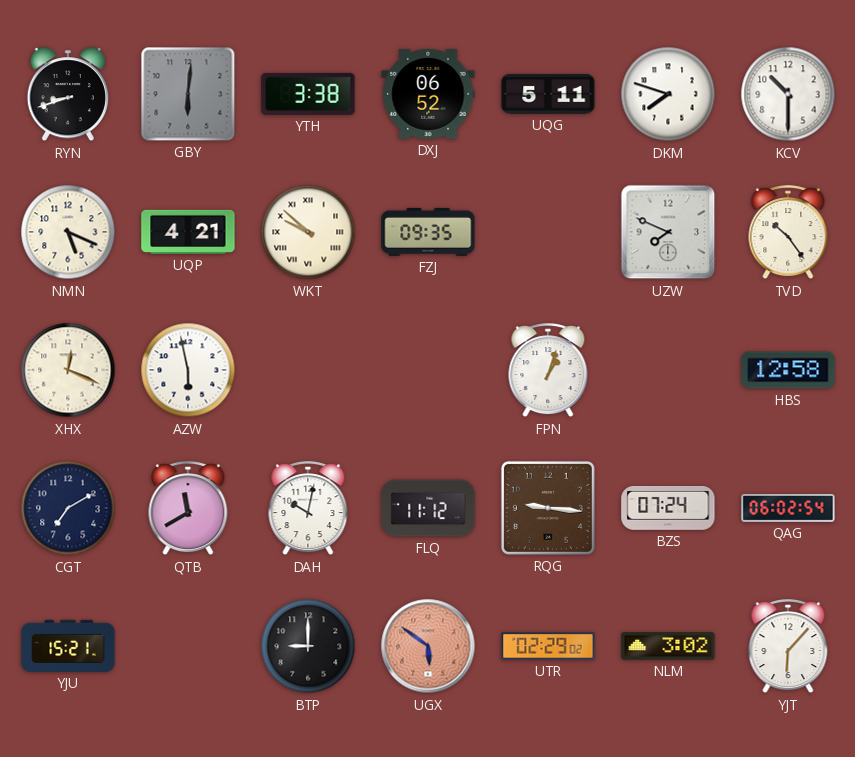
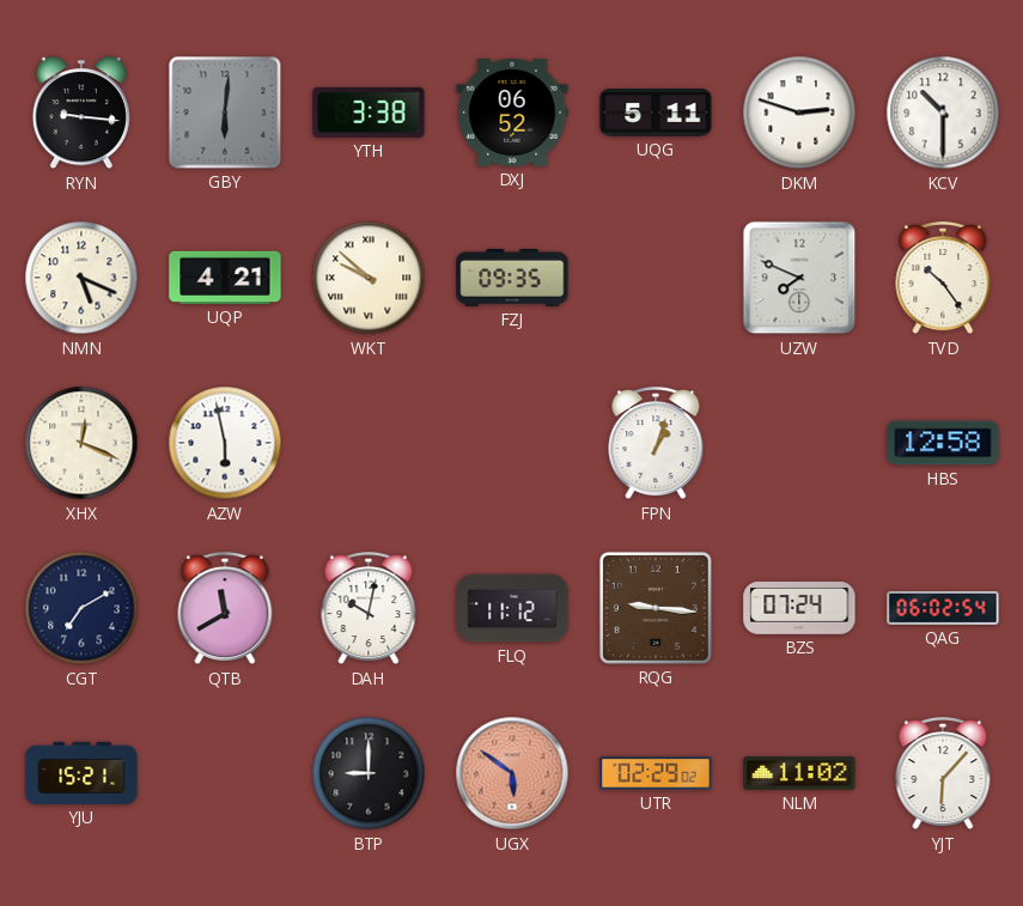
RYN: 8:42 -> 9:16 (80, 114)
DKM: 7:48 -> 2:48 (799, 113)
NLM: 3:02 -> 11:02 (799, 773)
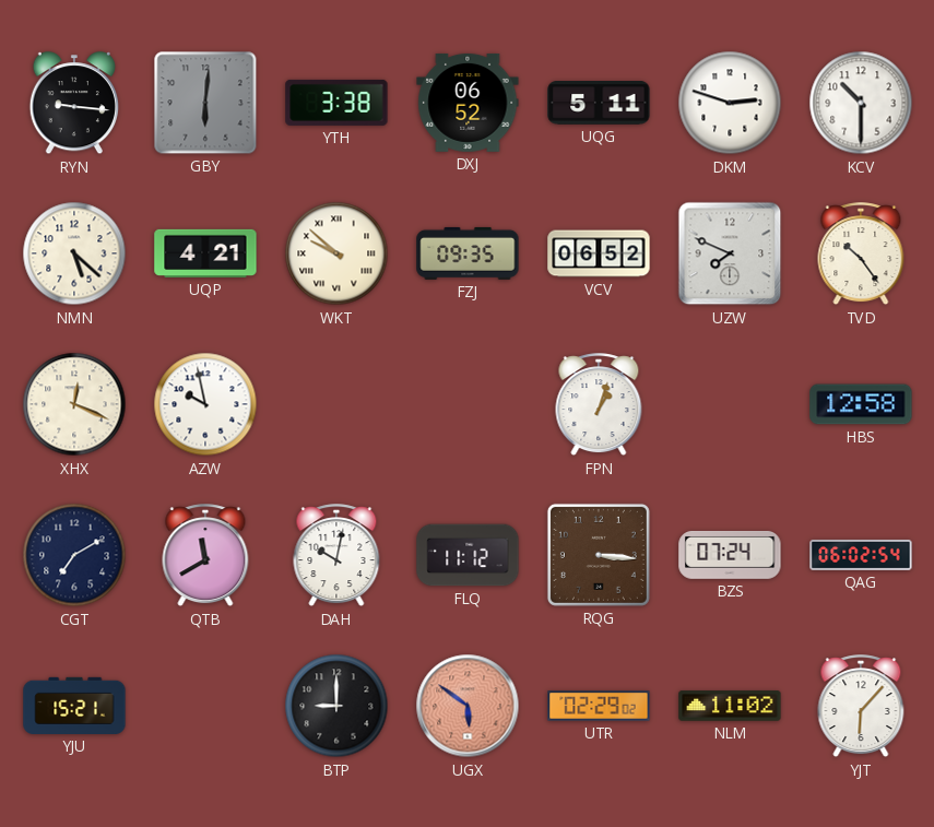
NMN: 5:19 -> 5:22 (74, 253)
VCV: none -> 06:52 (599, 253)
AZW: 5:58 -> 9:58 (205, 404)
RQG: 9:16 -> 3:16 (599, 555)
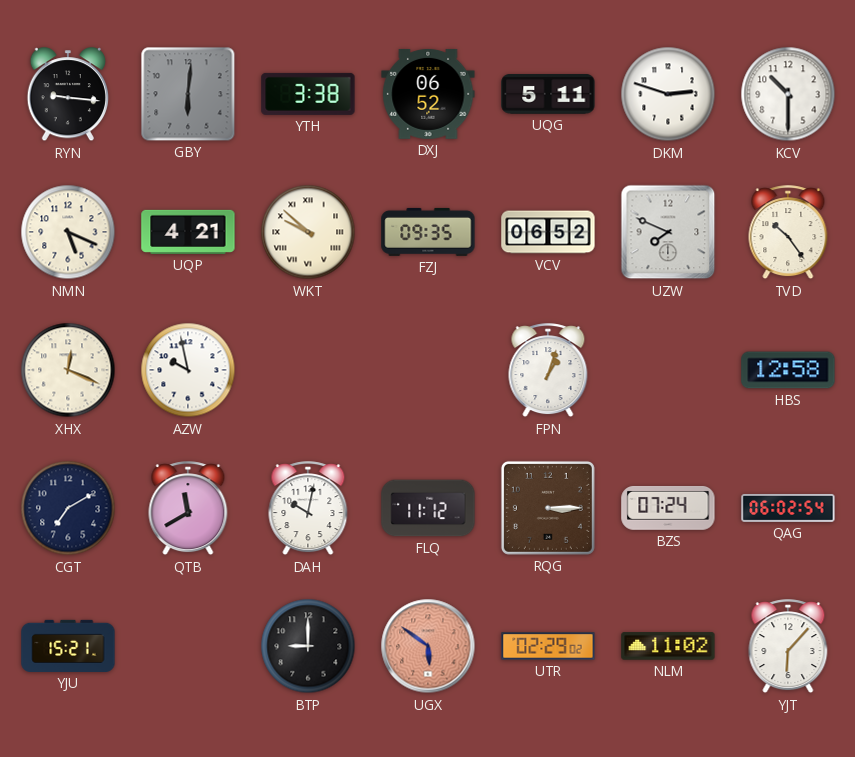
NMN: 5:22 -> 5:19 (68, 232)
RQG: 3:16 -> 3:15 (548, 508)
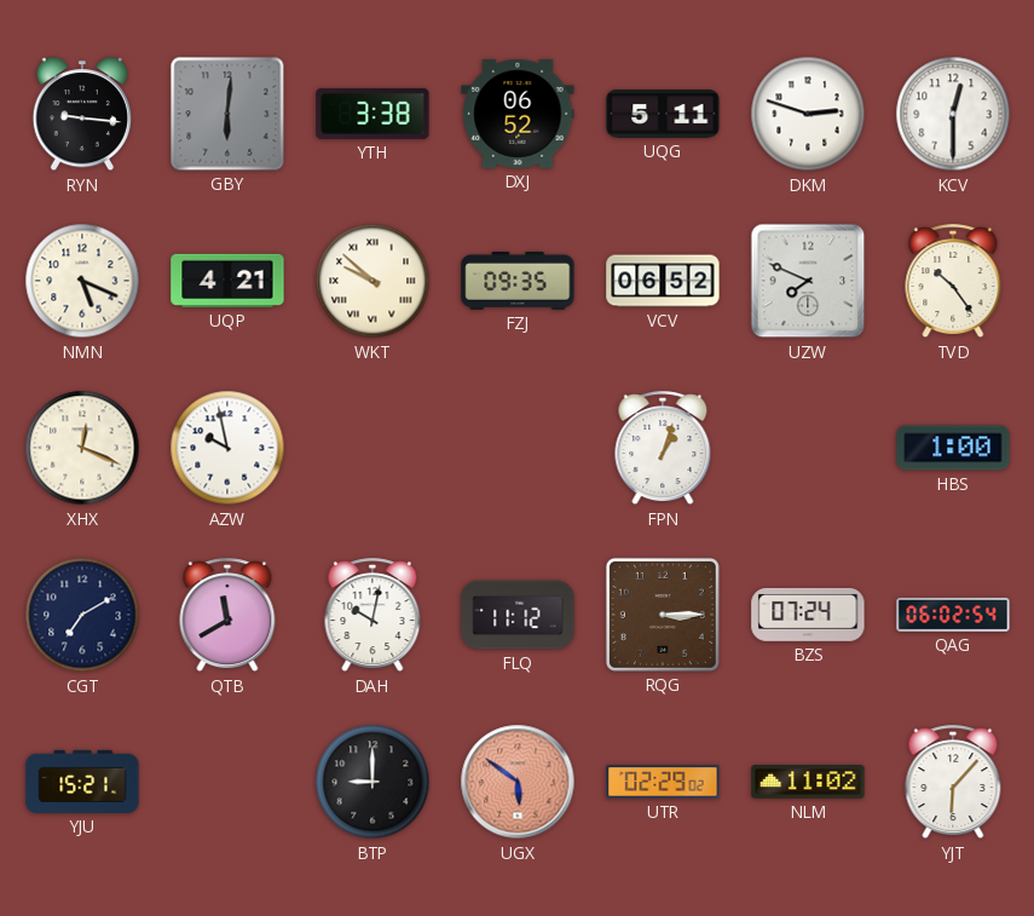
KCV: 10:30 -> 12:30 (953, 114)
HBS: 12:58 -> 1:00 (953, 448)
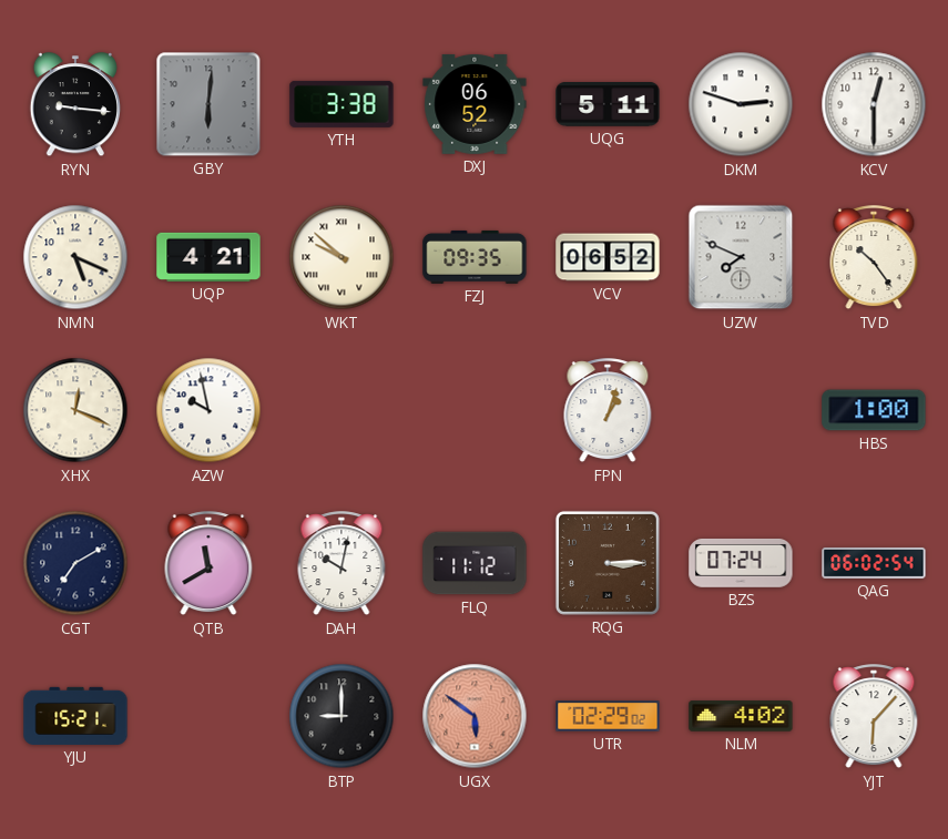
NLM: 11:02 -> 4:02 (741, 716)
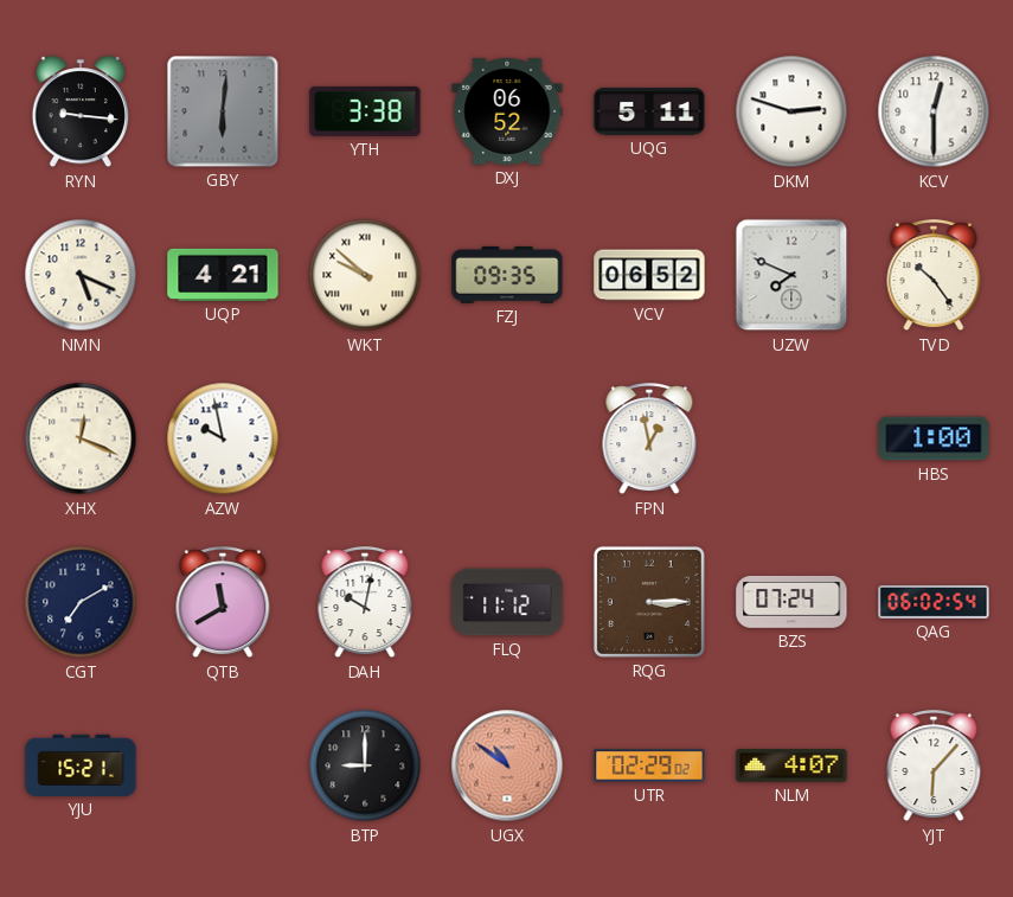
FPN: 1:03 -> 12:58 (649, 440)
UGX: 5:51 -> 10:51 (507, 765)
NLM: 4:02 -> 4:07 (791, 765)
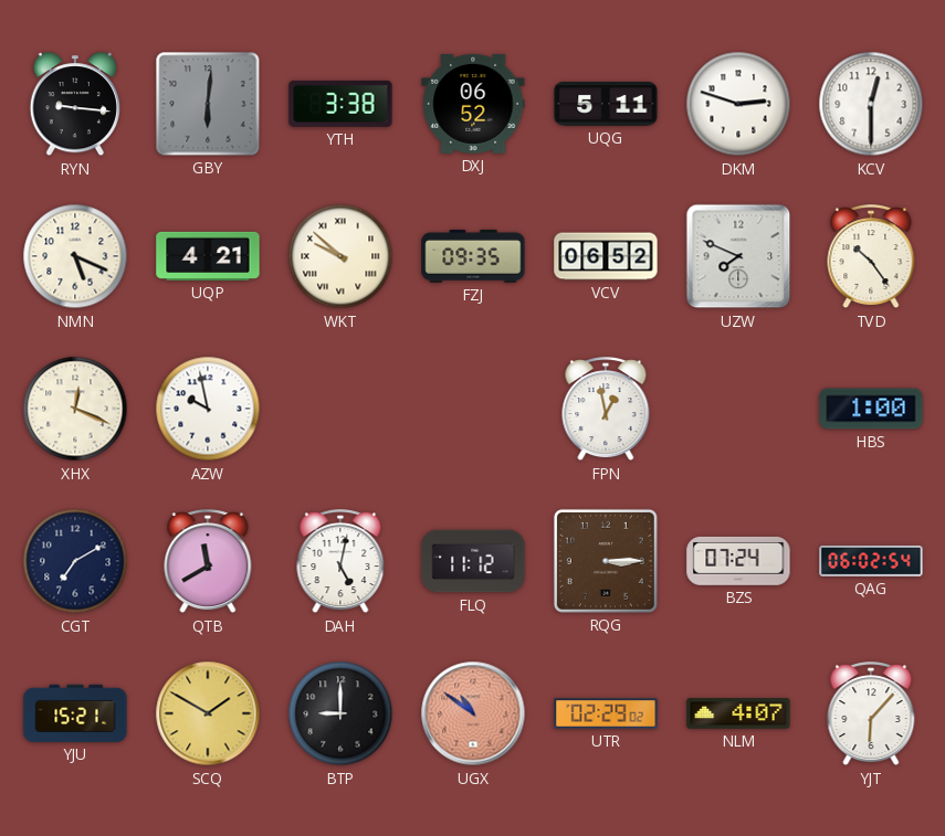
DAH: 10:02 -> 5:02 (340, 562)
SCQ: none -> 1:50 (208, 713)
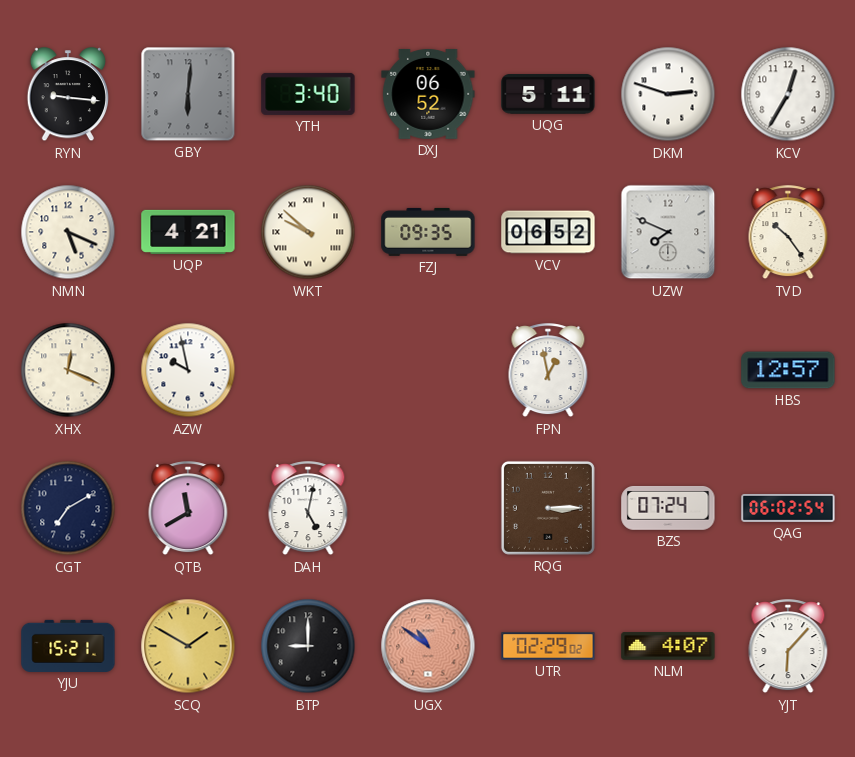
YTH: 3:38 -> 3:40 (308, 94)
KCV: 12:30 -> 12:35 (788, 94)
HBS: 1:00 -> 12:57 (788, 370)
FLQ: 11:12 -> none (473, 561)
